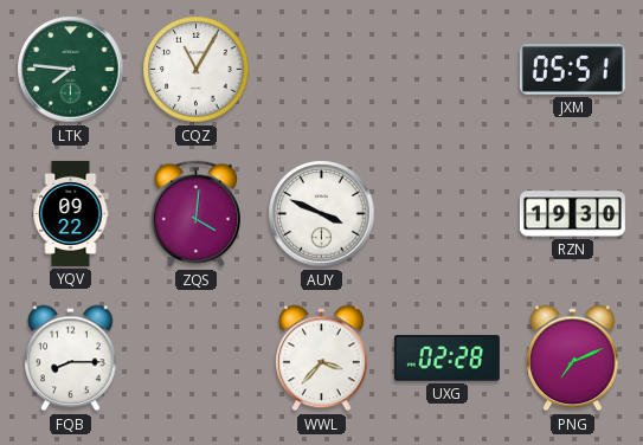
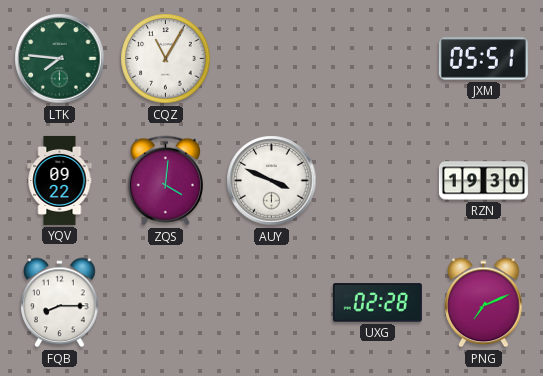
WWL: 3:37 -> none (322, 359)
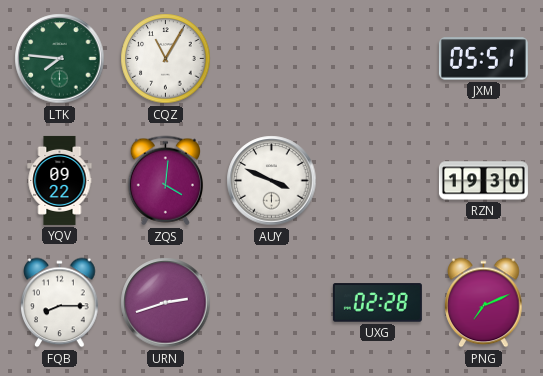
URN: none -> 2:42 (166, 303)
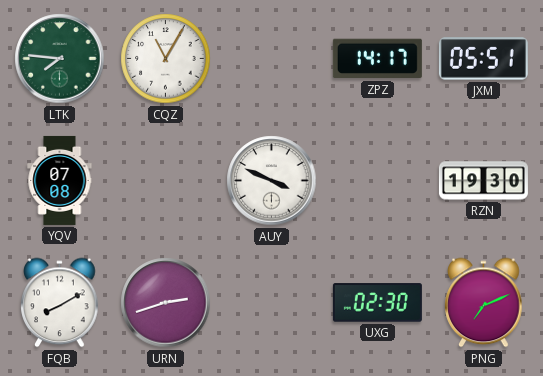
ZPZ: none -> 14:17 (377, 59)
YQV: 09:22 -> 07:08 (60, 180)
ZQS: 4:01 -> none (165, 181)
FQB: 8:15 -> 8:10 (60, 303)
UXG: 02:28 -> 02:30 (377, 303)
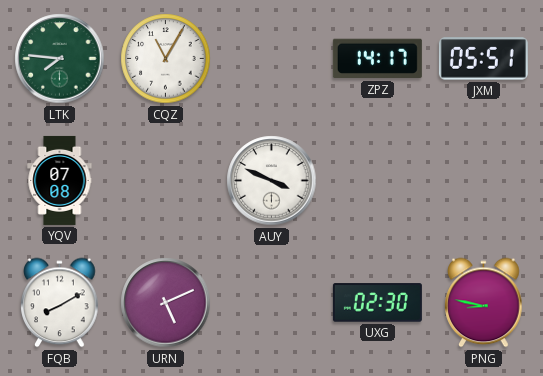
RZN: 19:30 -> none (483, 181)
URN: 2:42 -> 5:11 (166, 303)
PNG: 7:11 -> 8:47 (484, 303)
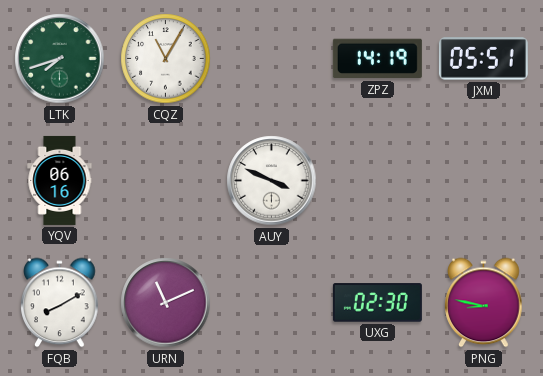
LTK: 7:46 -> 7:42 (60, 59)
ZPZ: 14:17 -> 14:19 (377, 59)
YQV: 07:08 -> 06:16 (60, 180)
URN: 5:11 -> 11:11 (166, 303)
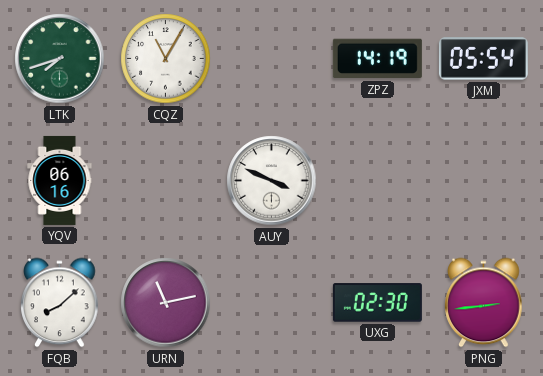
JXM: 05:51 -> 05:54 (483, 59)
FQB: 8:10 -> 8:08 (60, 303)
URN: 11:11 -> 11:13 (166, 303)
PNG: 8:47 -> 2:44 (484, 303)
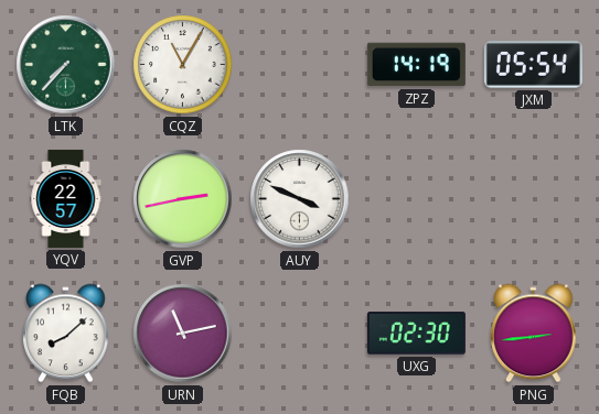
LTK: 7:42 -> 7:37 (66, 65)
YQV: 06:16 -> 22:57 (66, 198)
GVP: none -> 2:43 (183, 199)
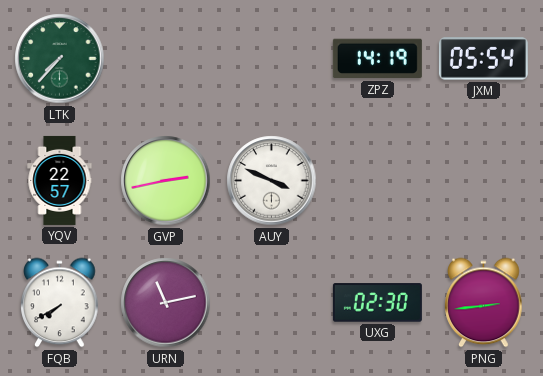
CQZ: 11:05 -> none (183, 65)
FQB: 8:08 -> 7:40 (60, 303)
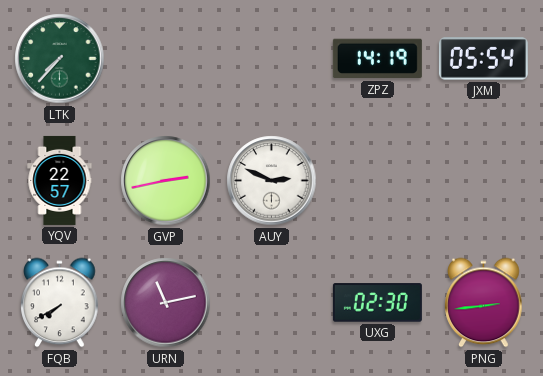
AUY: 3:49 -> 2:49 (272, 181)
